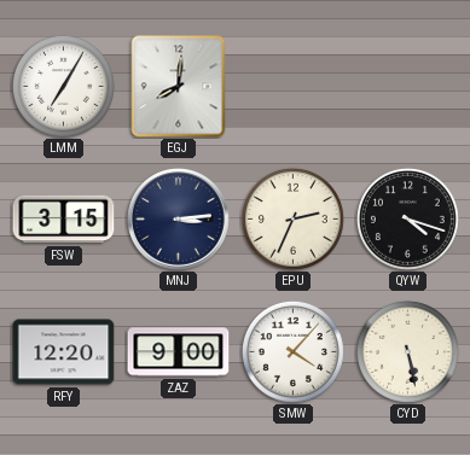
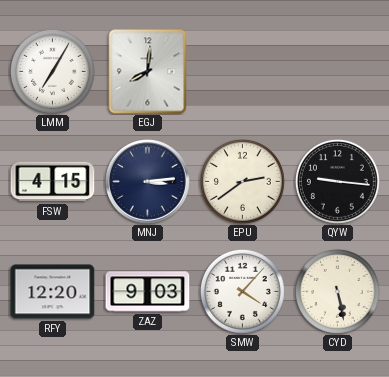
FSW: 3:15 -> 4:15 (53, 182)
EPU: 2:34 -> 2:39 (242, 181)
QYW: 4:18 -> 9:16 (337, 181)
ZAZ: 9:00 -> 9:03 (148, 292)
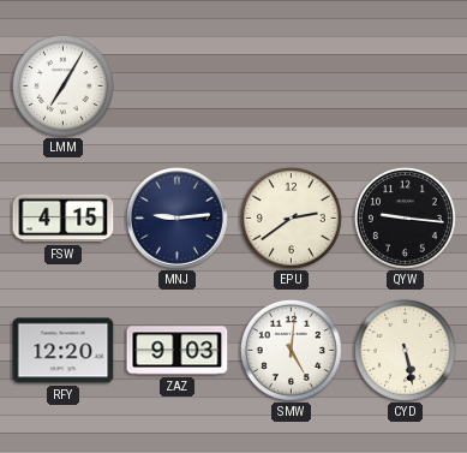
EGJ: 8:01 -> none (148, 72)
MNJ: 3:14 -> 9:14 (178, 219)
SMW: 4:07 -> 5:01 (291, 350)
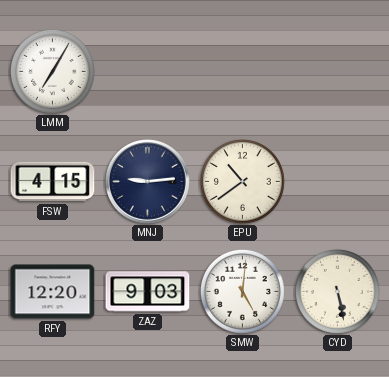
EPU: 2:39 -> 10:39 (242, 181)
QYW: 9:16 -> none (405, 217)
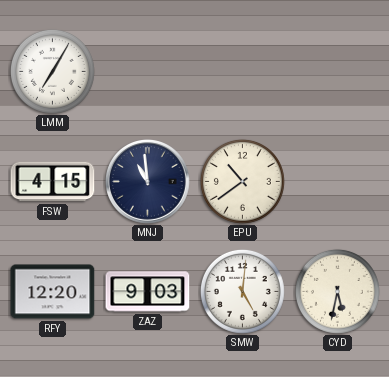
MNJ: 9:14 -> 10:59 (148, 182)
CYD: 5:28 -> 5:32 (337, 291)
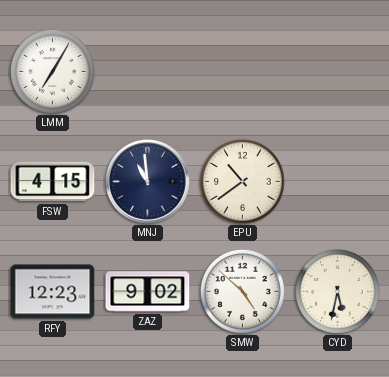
RFY: 12:20 -> 12:23 (53, 292)
ZAZ: 9:03 -> 9:02 (148, 292)
SMW: 5:01 -> 4:52 (242, 291)
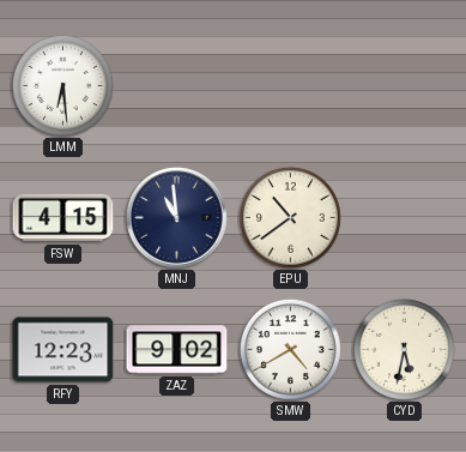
LMM: 7:05 -> 6:29 (62, 85)
SMW: 4:52 -> 4:40 (290, 349)
